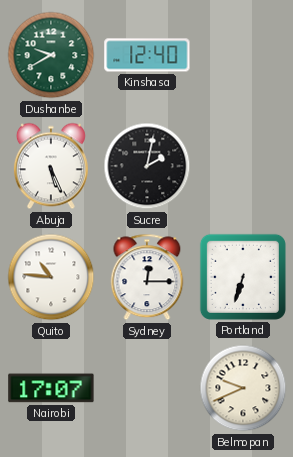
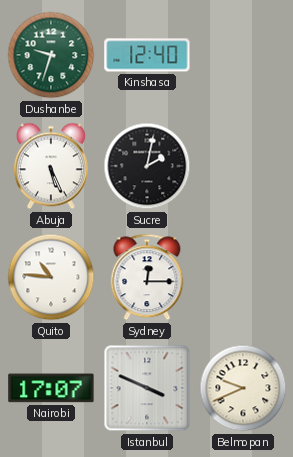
Dushanbe: 9:40 -> 9:33 (51, 55)
Portland: 6:33 -> none (243, 277)
Istanbul: none -> 3:49 (147, 388)
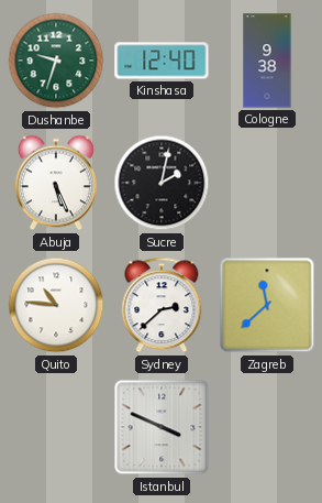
Cologne: none -> 9:38 (267, 61)
Sydney: 12:15 -> 2:38 (162, 305)
Zagreb: none -> 11:38 (267, 305)
Nairobi: 17:07 -> none (51, 388)
Belmopan: 9:41 -> none (243, 388)
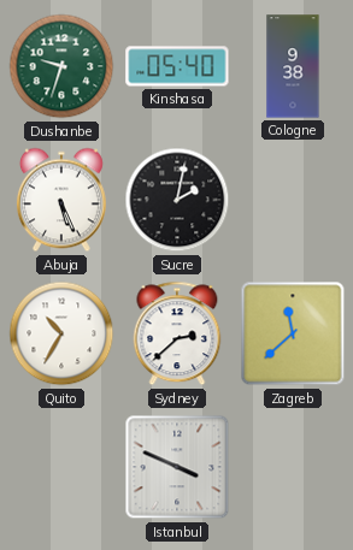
Kinshasa: 12:40 -> 05:40 (177, 66)
Quito: 10:46 -> 10:35 (61, 333)
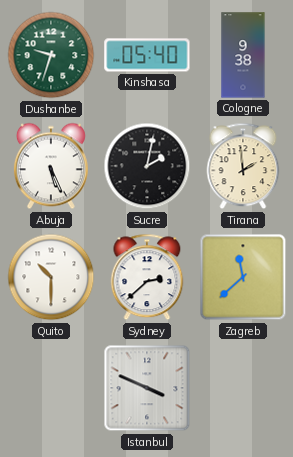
Tirana: none -> 1:59 (243, 166)
Quito: 10:35 -> 10:30 (51, 277)
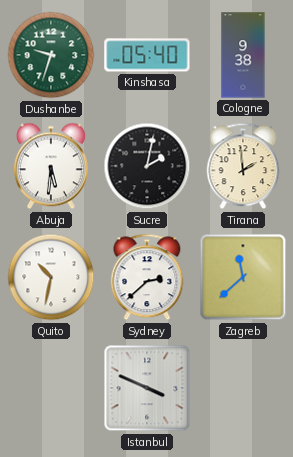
Abuja: 5:26 -> 5:31 (51, 166)
Quito: 10:30 -> 10:32 (51, 277)
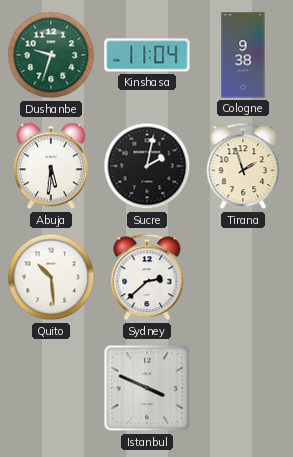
Kinshasa: 05:40 -> 11:04 (147, 55)
Tirana: 1:59 -> 1:57 (243, 166)
Quito: 10:32 -> 10:29 (51, 277)
Zagreb: 11:38 -> none (243, 277)
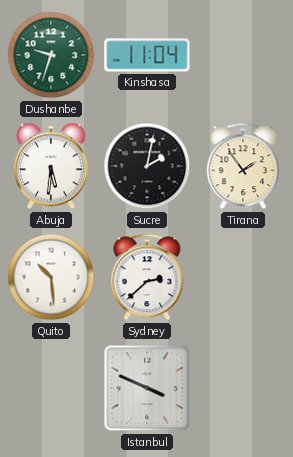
Cologne: 9:38 -> none (243, 55)
Tirana: 1:57 -> 1:54 (243, 166)
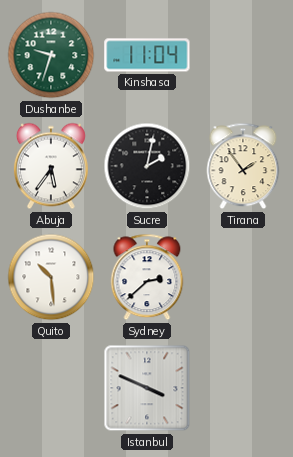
Abuja: 5:31 -> 5:36 (51, 166)
